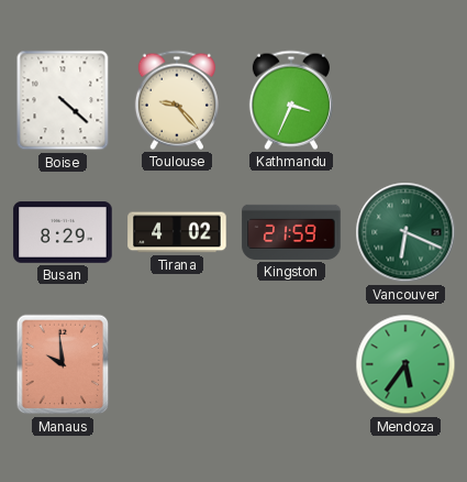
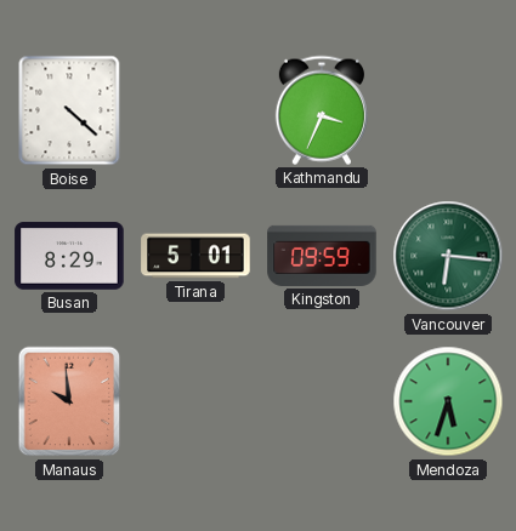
Toulouse: 9:23 -> none (177, 100)
Tirana: 4:02 -> 5:01 (195, 256)
Kingston: 21:59 -> 09:59 (322, 256)
Vancouver: 6:19 -> 6:16 (448, 256)
Mendoza: 5:36 -> 5:33 (448, 401)
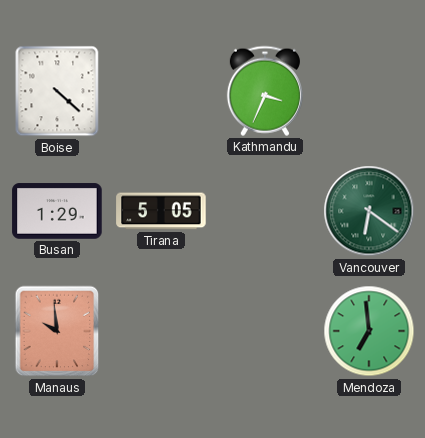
Busan: 8:29 -> 1:29 (57, 211)
Tirana: 5:01 -> 5:05 (161, 211)
Kingston: 09:59 -> none (322, 256)
Vancouver: 6:16 -> 6:21 (369, 211)
Mendoza: 5:33 -> 6:59 (369, 331)
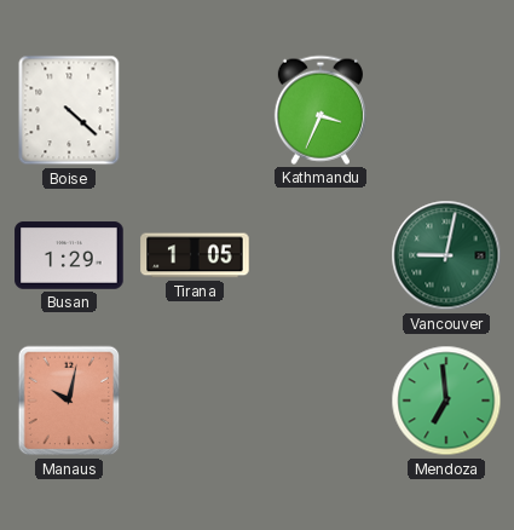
Tirana: 5:05 -> 1:05 (195, 255)
Vancouver: 6:21 -> 9:02 (446, 255)
Manaus: 9:59 -> 10:02 (69, 401)
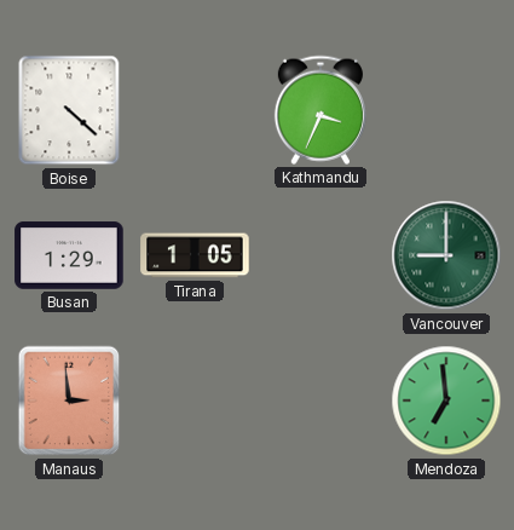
Vancouver: 9:02 -> 9:00 (446, 255)
Manaus: 10:02 -> 2:59 (69, 401)
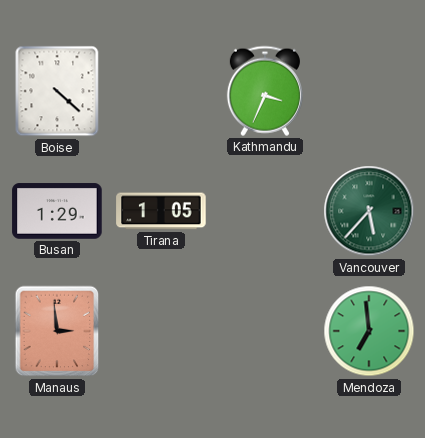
Vancouver: 9:00 -> 5:37 (369, 211)
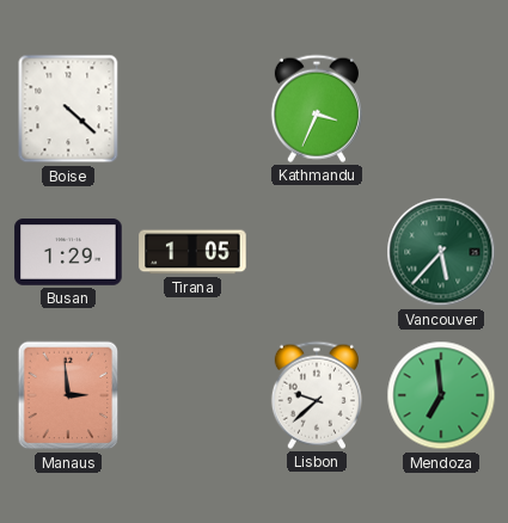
Lisbon: none -> 9:38 (317, 395)
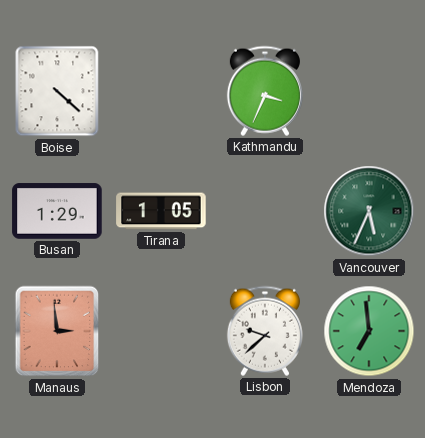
Vancouver: 5:37 -> 5:34 (369, 211)
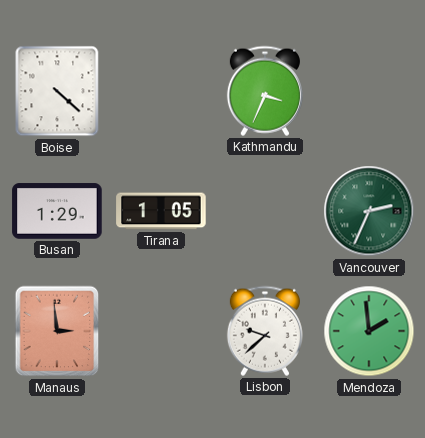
Vancouver: 5:34 -> 2:34 (369, 211)
Mendoza: 6:59 -> 1:59 (369, 331)
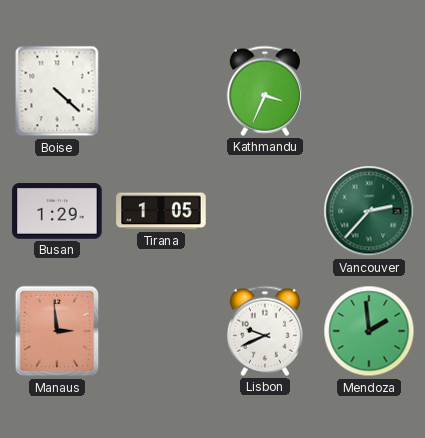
Vancouver: 2:34 -> 2:37 (369, 211)
Lisbon: 9:38 -> 9:41 (265, 331)
